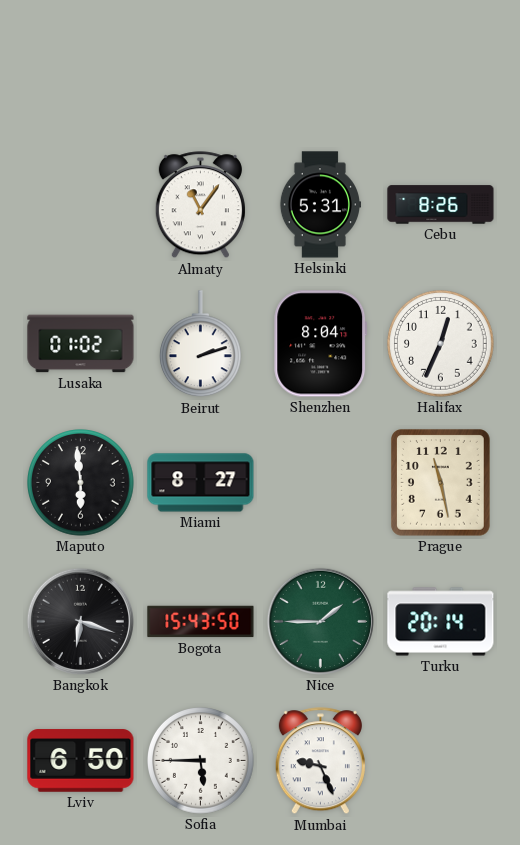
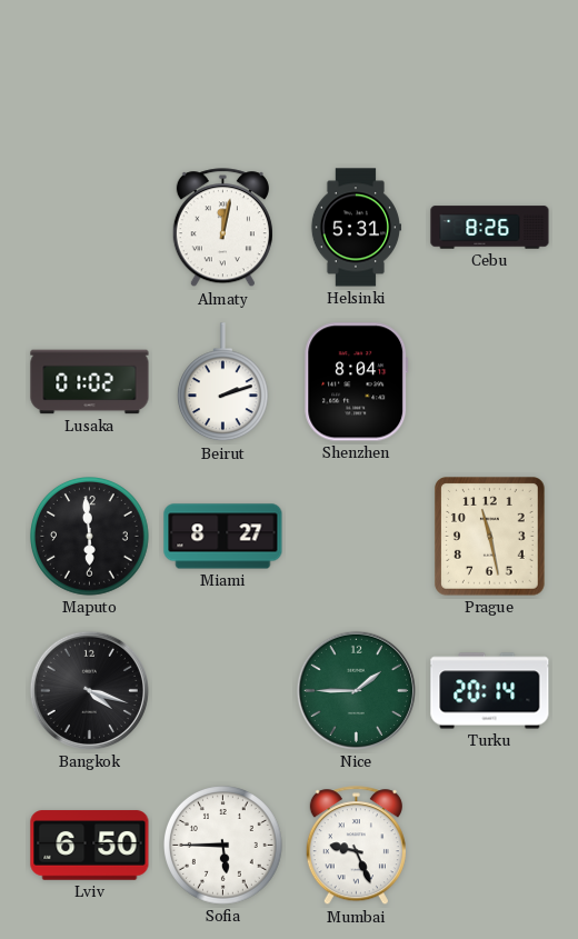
Almaty: 11:06 -> 12:02 (222, 228)
Halifax: 12:34 -> none (441, 344)
Bangkok: 6:18 -> 4:18 (89, 690)
Bogota: 15:43 -> none (201, 622)
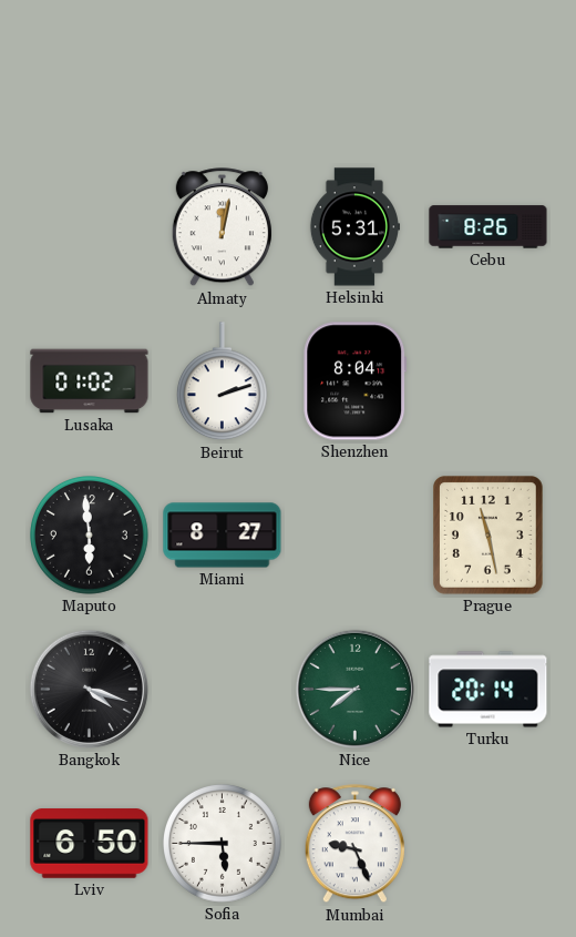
Nice: 1:45 -> 7:45 (354, 689)
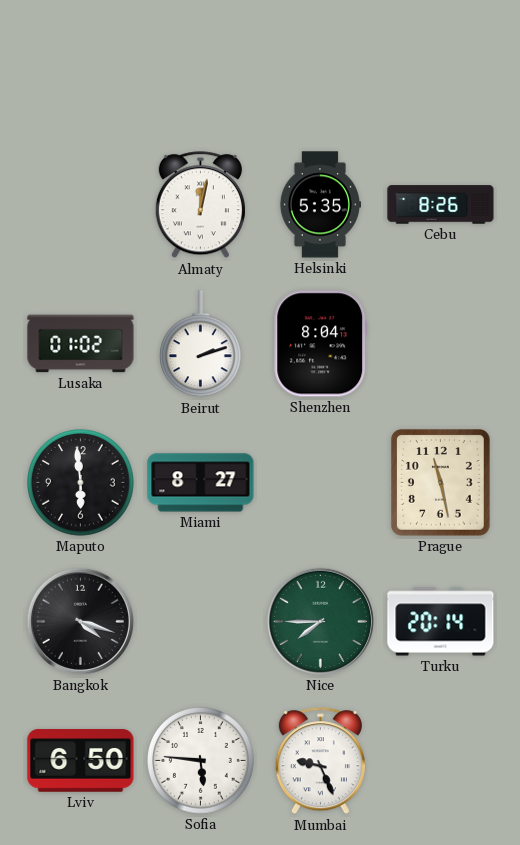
Helsinki: 5:31 -> 5:35 (319, 205)
Sofia: 5:45 -> 5:46 (201, 761)
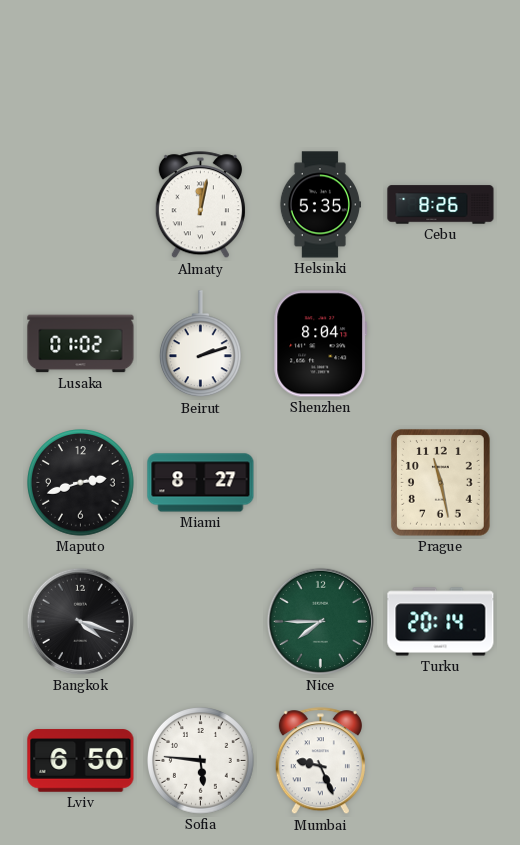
Maputo: 5:59 -> 2:42 (81, 483)
